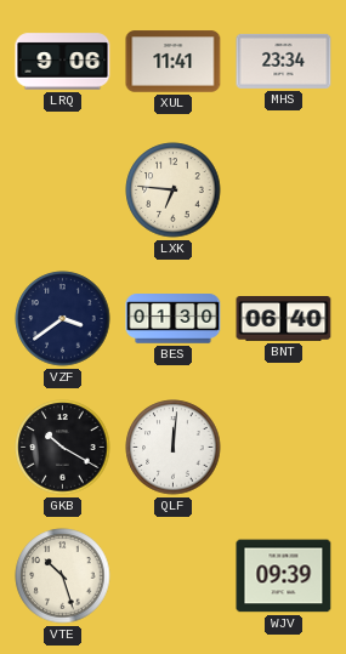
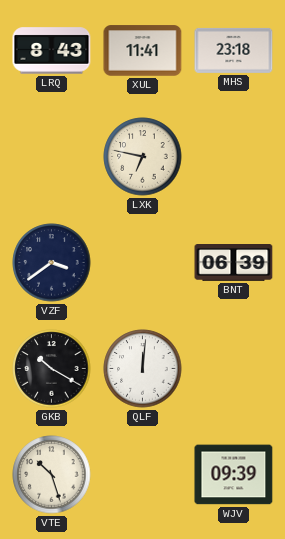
LRQ: 9:06 -> 8:43 (52, 51)
MHS: 23:34 -> 23:18 (234, 50)
LXK: 6:46 -> 6:47 (143, 157)
BES: 01:30 -> none (174, 319)
BNT: 06:40 -> 06:39 (234, 263)
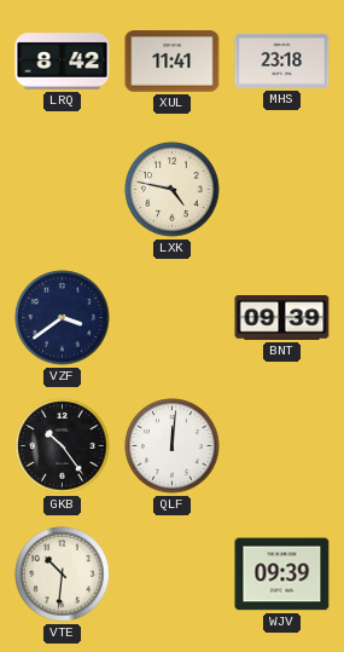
LRQ: 8:43 -> 8:42 (63, 62)
LXK: 6:47 -> 4:47 (173, 190)
BNT: 06:39 -> 09:39 (282, 318)
GKB: 10:20 -> 10:24 (63, 446)
VTE: 10:27 -> 10:31 (63, 575)
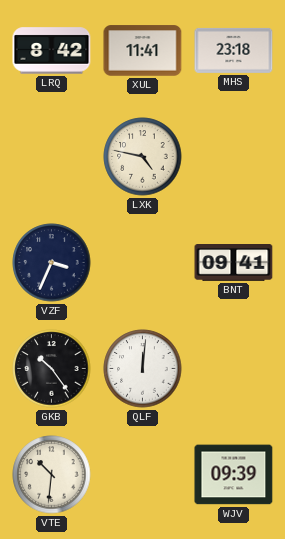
VZF: 3:39 -> 3:34 (52, 263)
BNT: 09:39 -> 09:41 (234, 263)
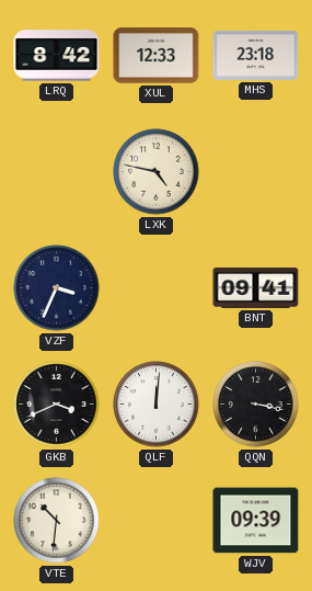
XUL: 11:41 -> 12:33 (157, 56)
GKB: 10:24 -> 3:41 (57, 405)
QQN: none -> 3:17 (256, 405)
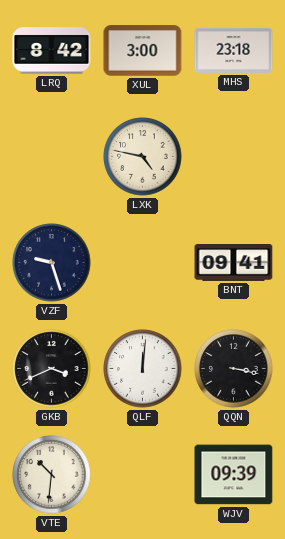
XUL: 12:33 -> 3:00 (143, 51)
VZF: 3:34 -> 9:27 (52, 263)
